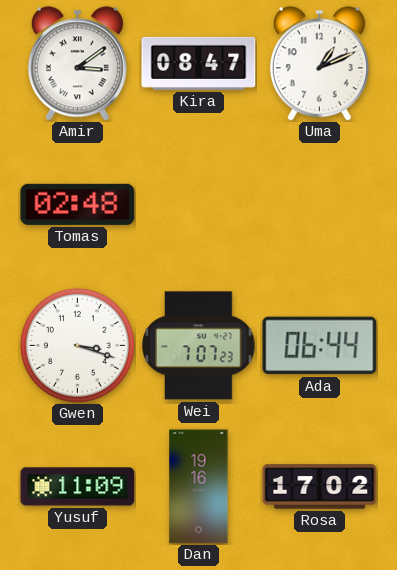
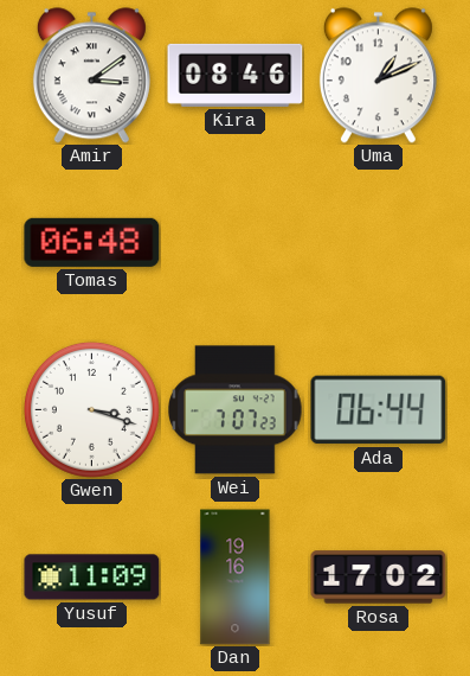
Kira: 08:47 -> 08:46 (236, 75)
Tomas: 02:48 -> 06:48 (92, 242)
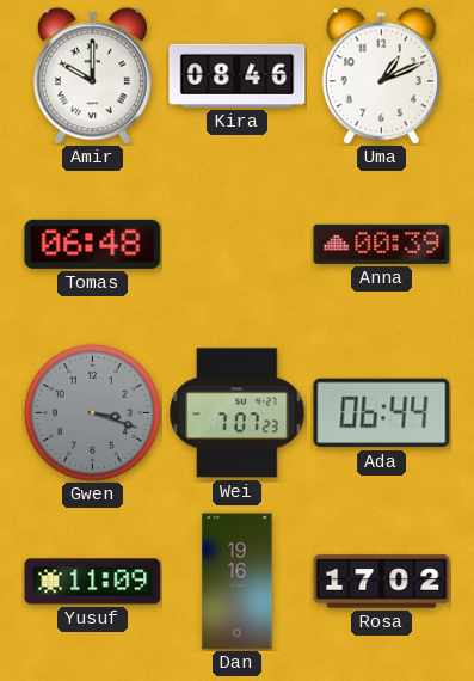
Amir: 3:09 -> 10:00 (92, 76)
Anna: none -> 00:39 (382, 244)
Gwen dial: white -> grey (92, 412)
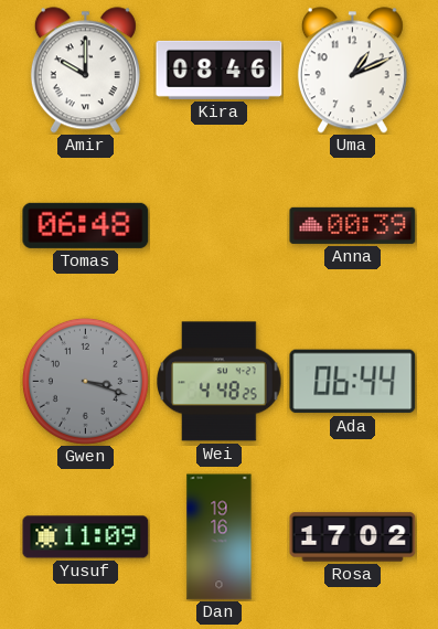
Wei: 7:07 -> 4:48 (220, 382)
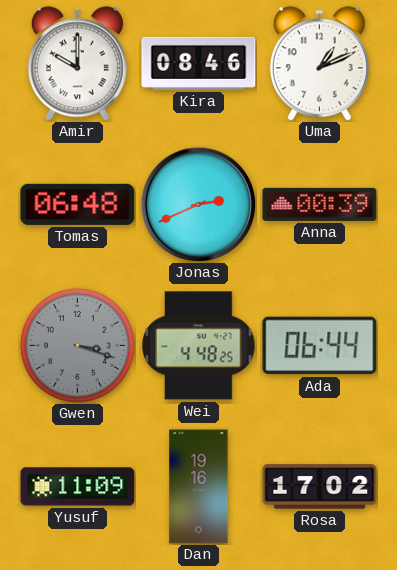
Jonas: none -> 2:41 (198, 204)
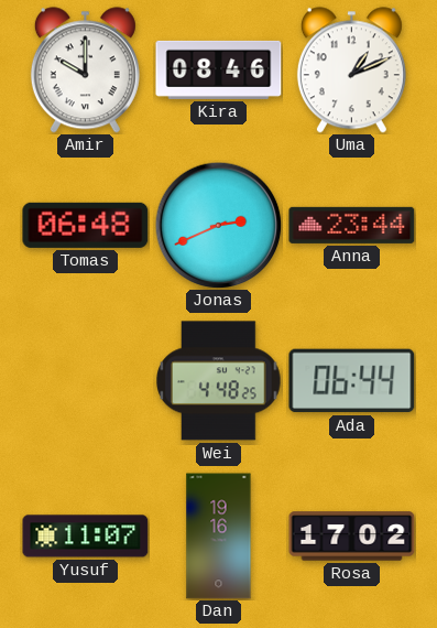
Anna: 00:39 -> 23:44 (352, 225)
Gwen: 3:18 -> none (77, 345)
Yusuf: 11:09 -> 11:07 (86, 537)
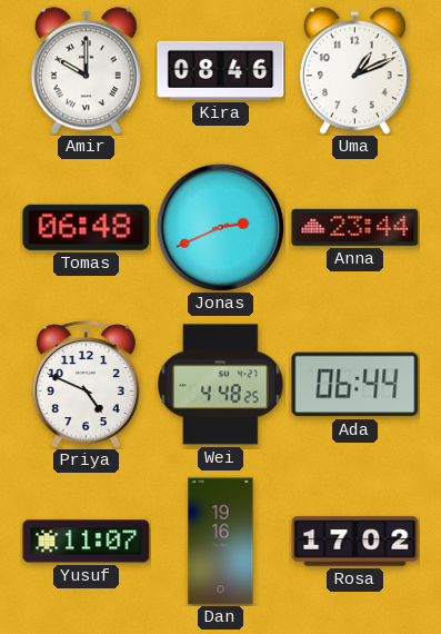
Priya: none -> 4:49 (86, 385)
